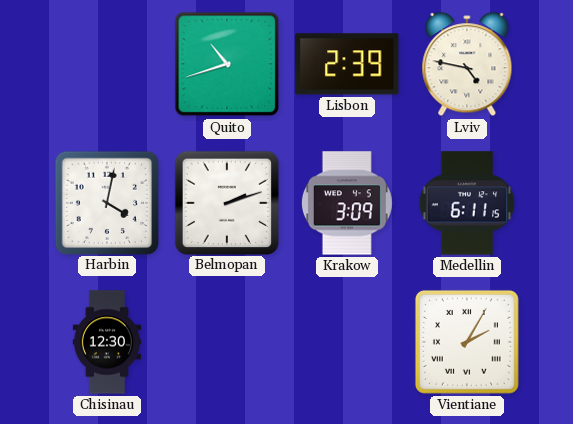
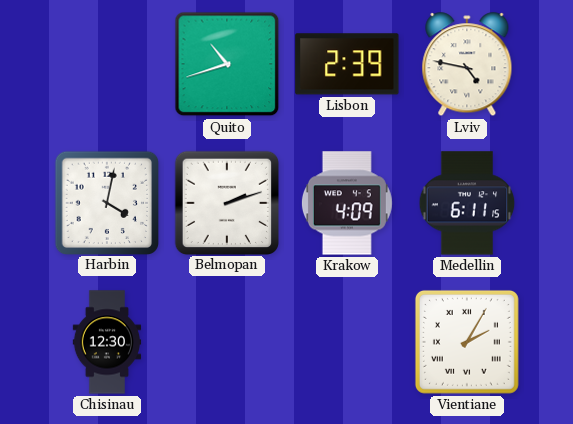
Krakow: 3:09 -> 4:09 (347, 203)
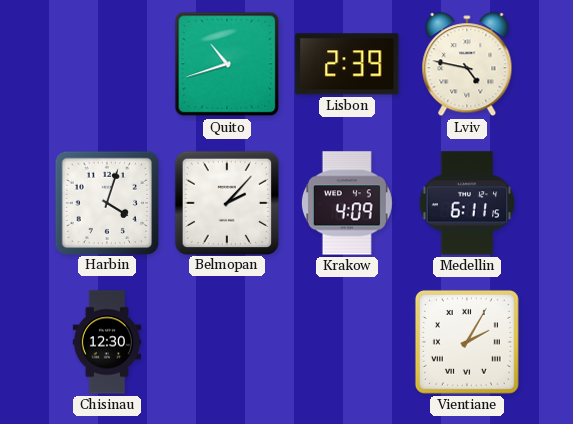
Harbin: 4:02 -> 4:03 (106, 202)
Belmopan: 2:12 -> 2:07 (226, 202)
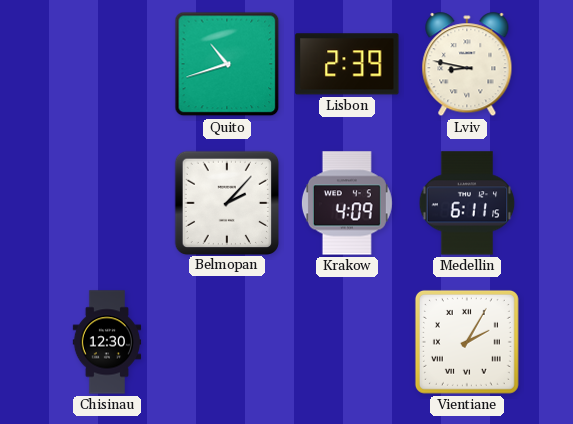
Lviv: 4:47 -> 8:47 (467, 65)
Harbin: 4:03 -> none (106, 202)
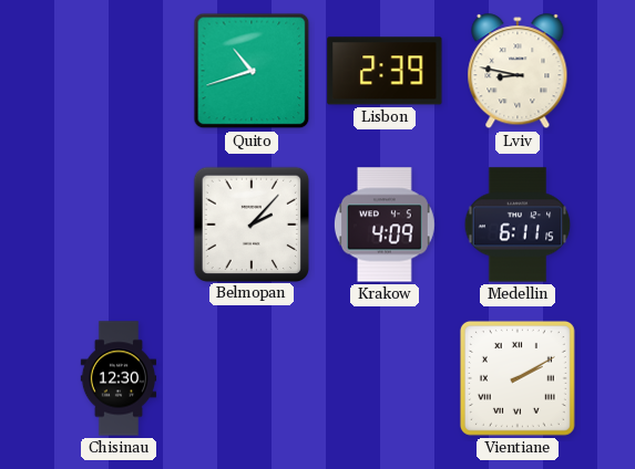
Vientiane: 2:05 -> 2:10 (518, 378)
